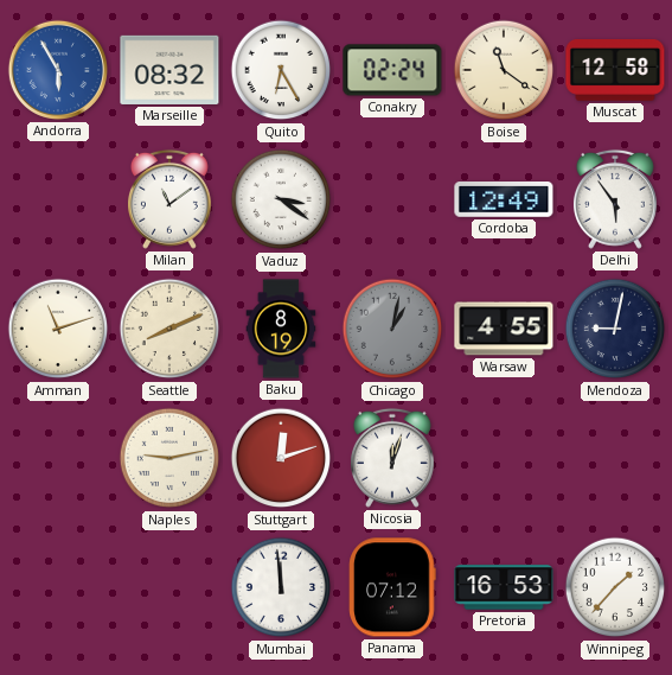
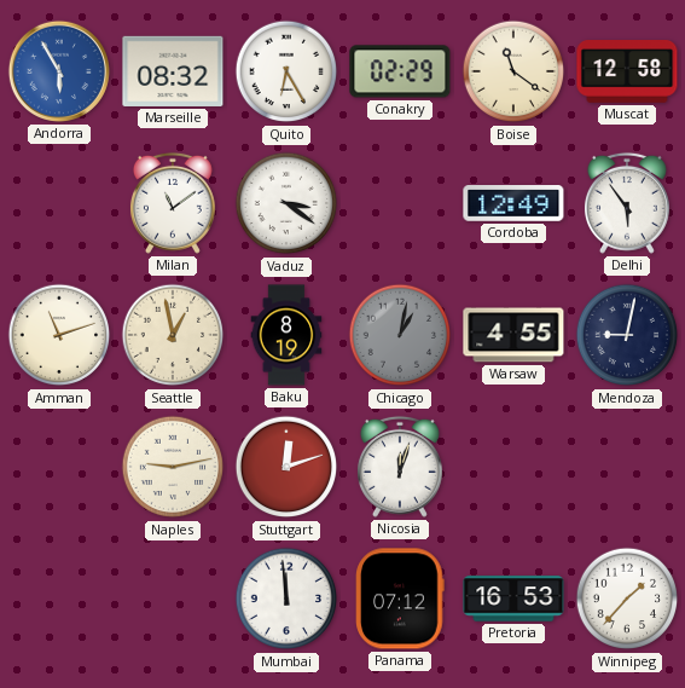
Conakry: 02:24 -> 02:29 (400, 71)
Seattle: 8:11 -> 12:58 (173, 335)
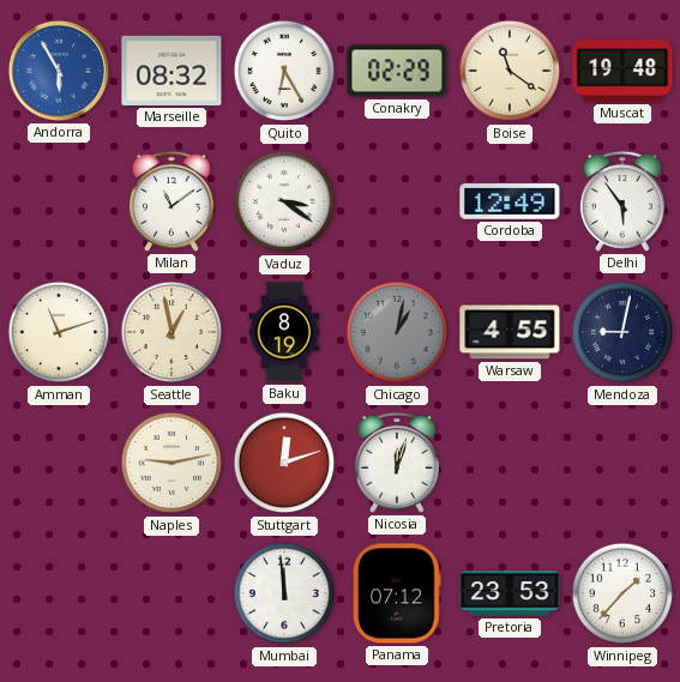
Muscat: 12:58 -> 19:48 (622, 72)
Pretoria: 16:53 -> 23:53 (510, 593)
